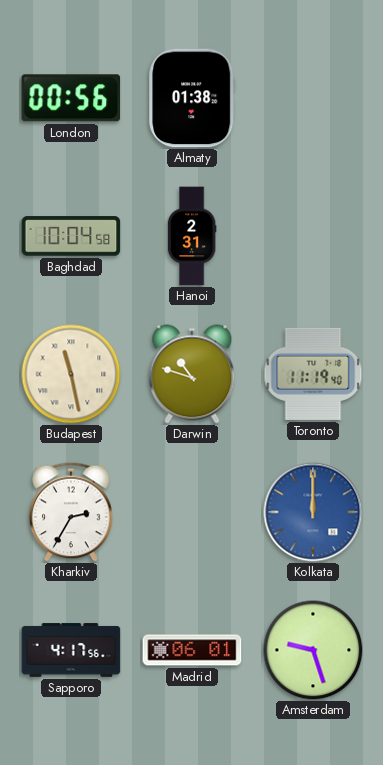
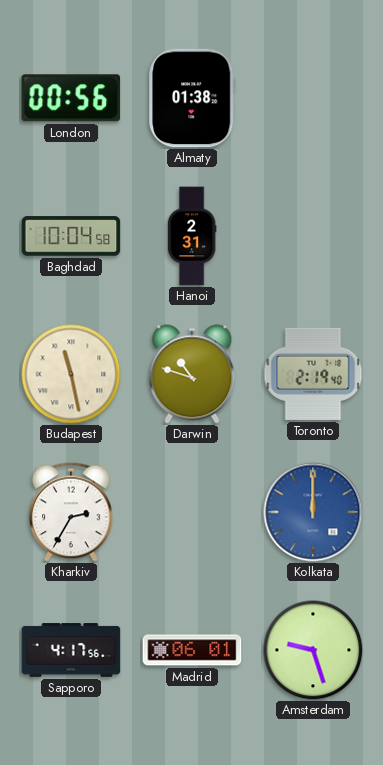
Toronto: 11:19 -> 2:19 (313, 374)
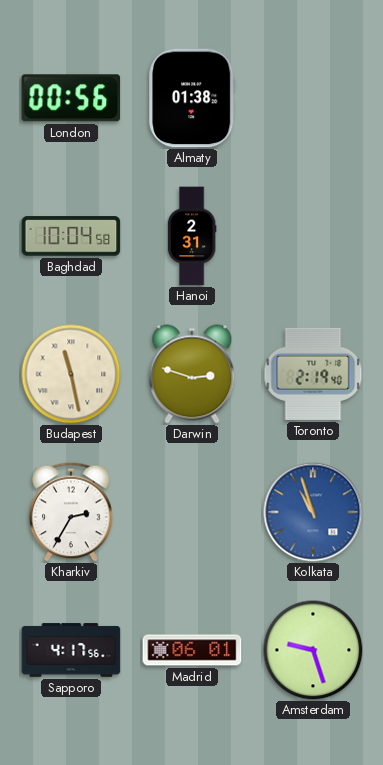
Darwin: 10:48 -> 2:48 (192, 374)
Kolkata: 12:00 -> 10:57 (313, 512)
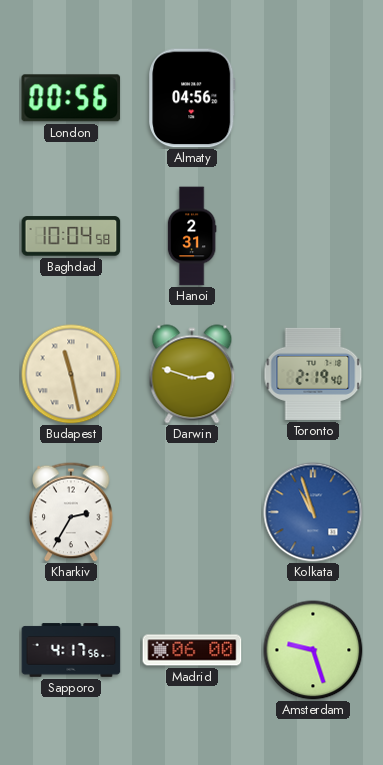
Almaty: 01:38 -> 04:56 (192, 98)
Madrid: 06:01 -> 06:00 (192, 650)
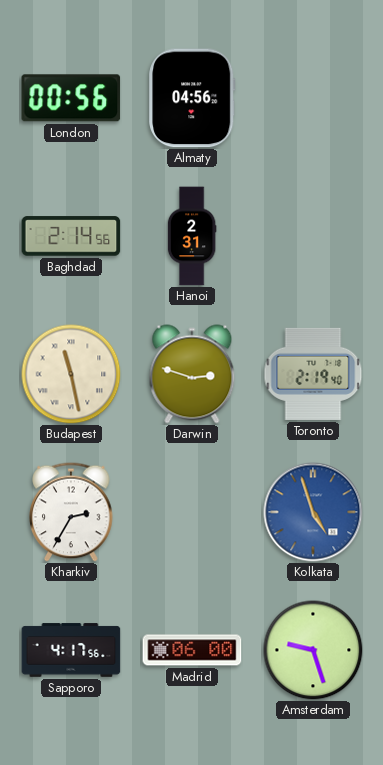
Baghdad: 10:04 -> 2:14 (71, 236)
Kolkata: 10:57 -> 4:57 (313, 512)
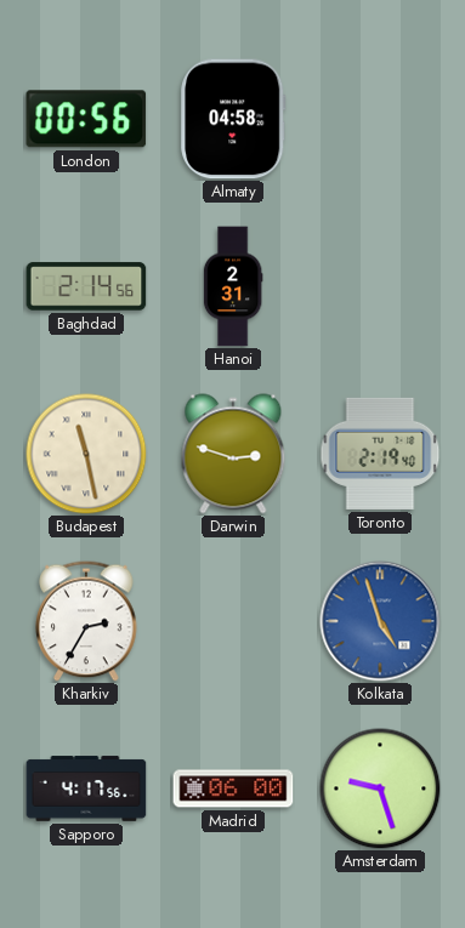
Almaty: 04:56 -> 04:58 (233, 119)
